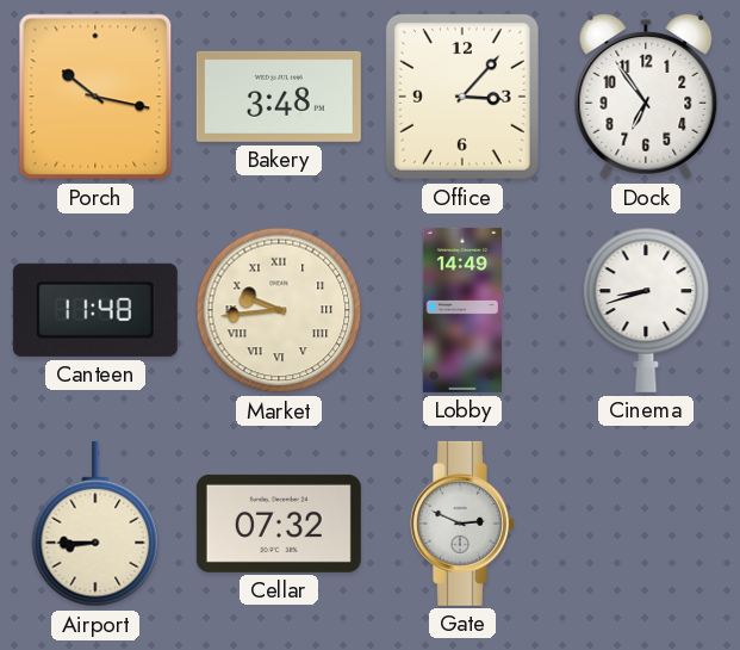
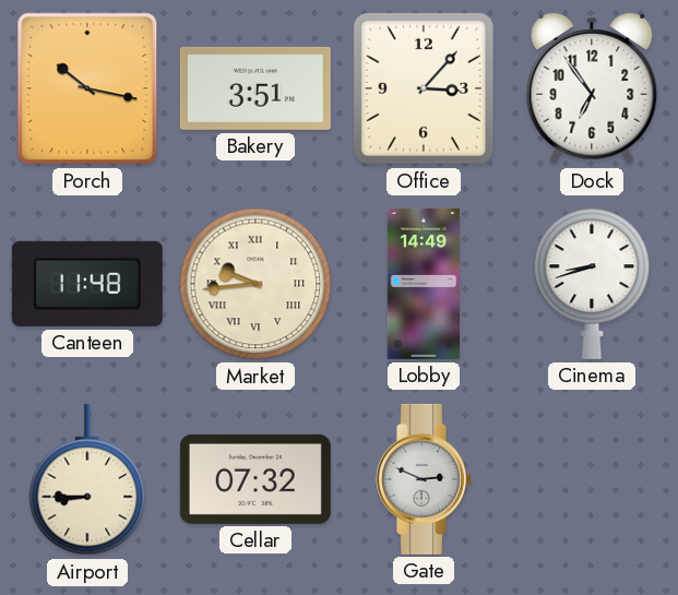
Bakery: 3:48 -> 3:51 (255, 88)
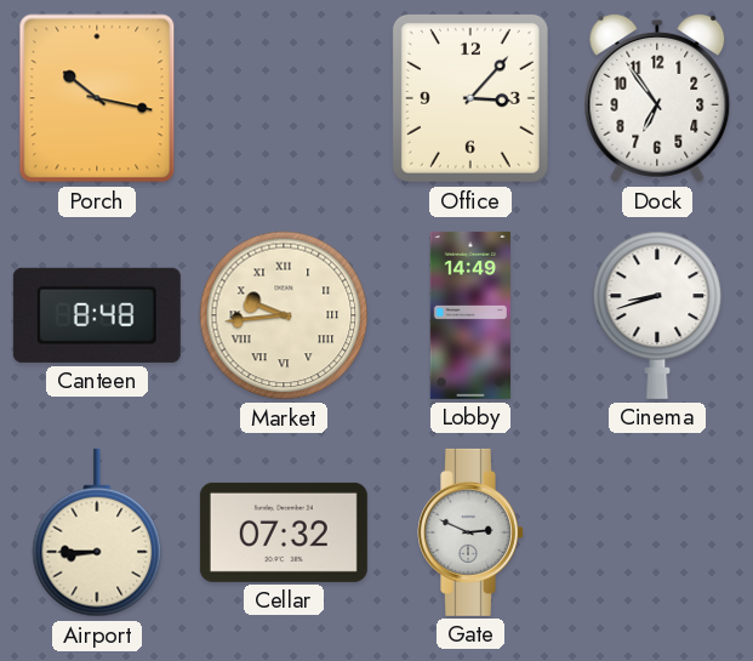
Bakery: 3:51 -> none (255, 88)
Canteen: 11:48 -> 8:48 (97, 315)
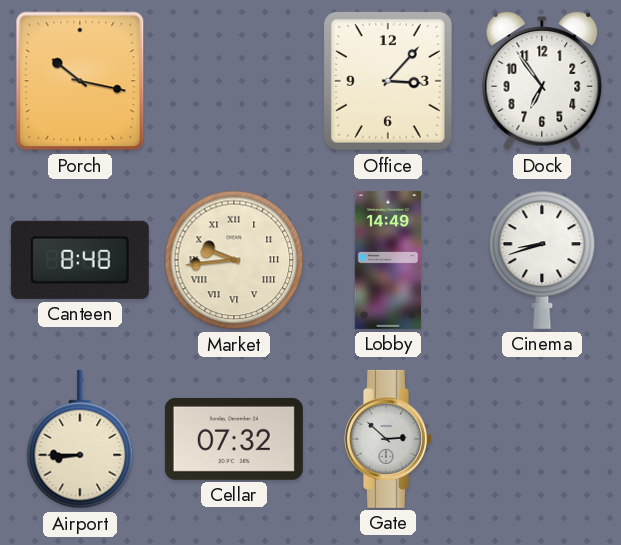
Gate: 2:49 -> 2:52 (389, 439)
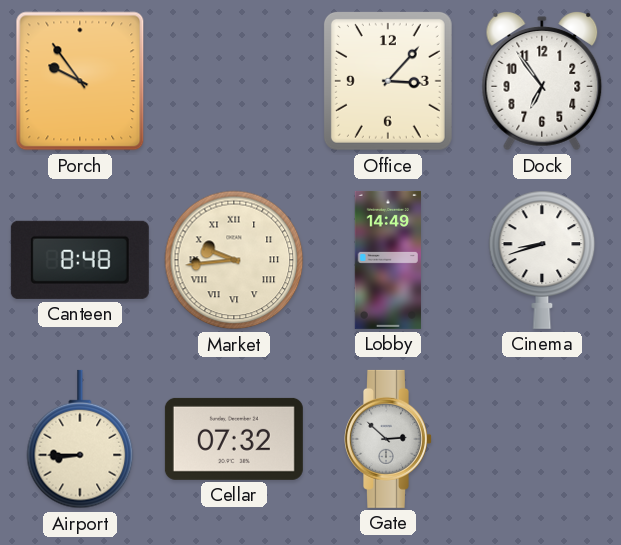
Porch: 10:17 -> 9:54 (80, 81)
